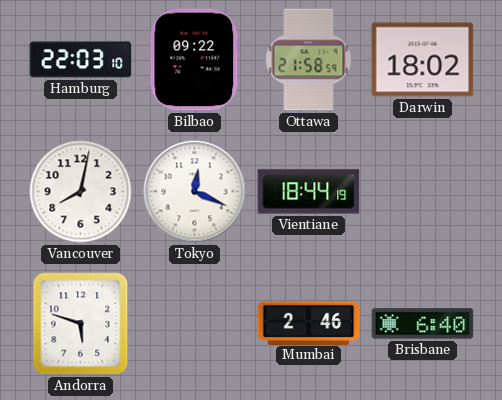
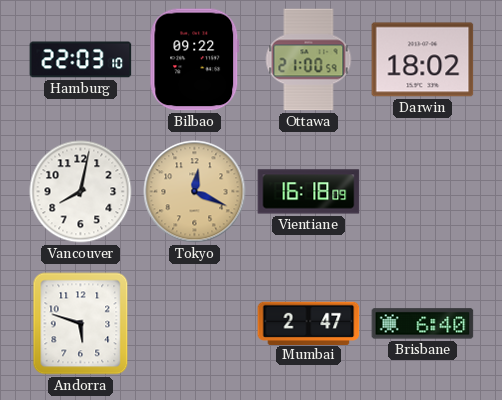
Ottawa: 21:58 -> 21:00 (309, 60)
Tokyo dial: white -> champagne (195, 192)
Vientiane: 18:44 -> 16:18 (309, 192)
Mumbai: 2:46 -> 2:47 (309, 323)
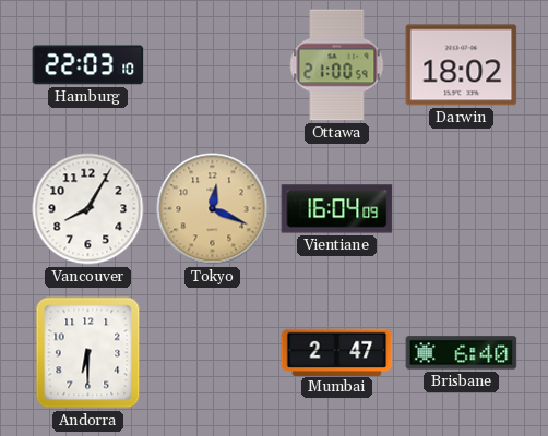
Bilbao: 09:22 -> none (195, 60)
Vancouver: 8:02 -> 8:05 (88, 209)
Vientiane: 16:18 -> 16:04 (337, 209)
Andorra: 5:48 -> 6:30 (88, 353)
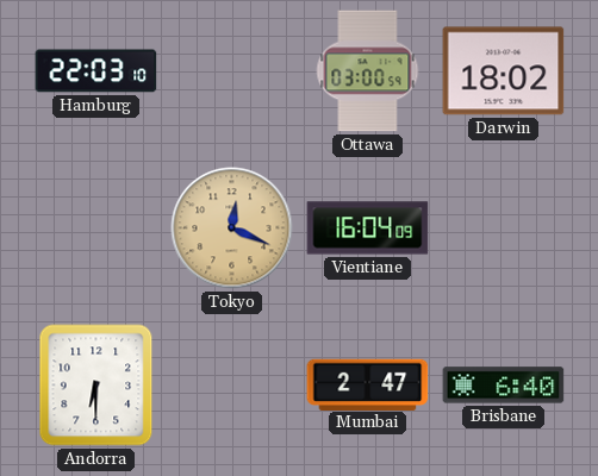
Ottawa: 21:00 -> 03:00 (368, 71)
Vancouver: 8:05 -> none (88, 209)
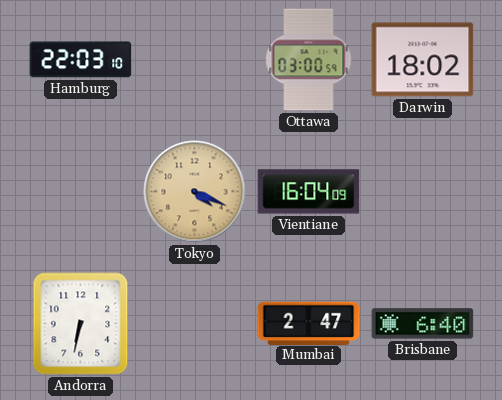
Tokyo: 12:19 -> 4:19 (195, 192)
Andorra: 6:30 -> 6:32 (81, 324)
